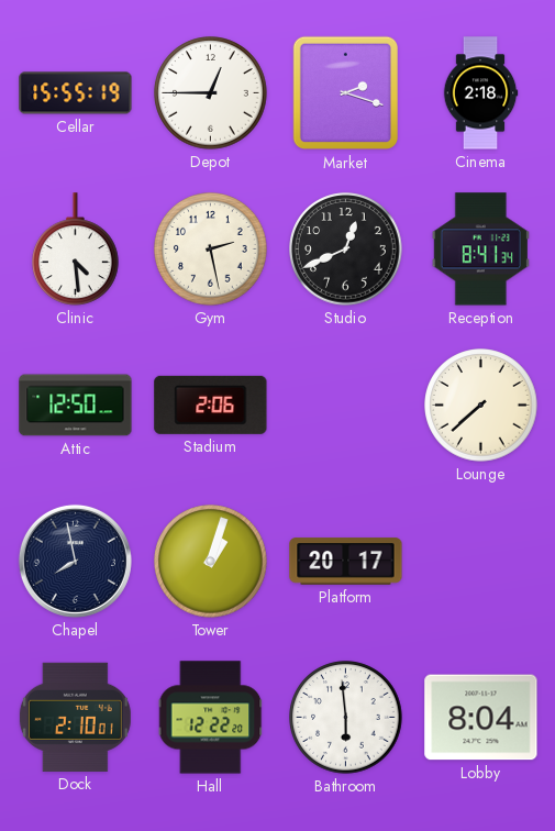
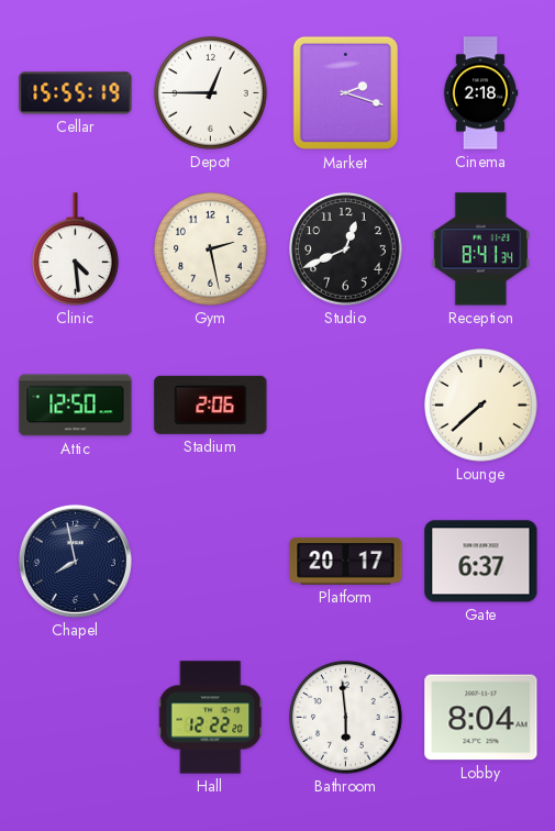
Tower: 1:03 -> none (211, 562)
Gate: none -> 6:37 (481, 562)
Dock: 2:10 -> none (75, 717)
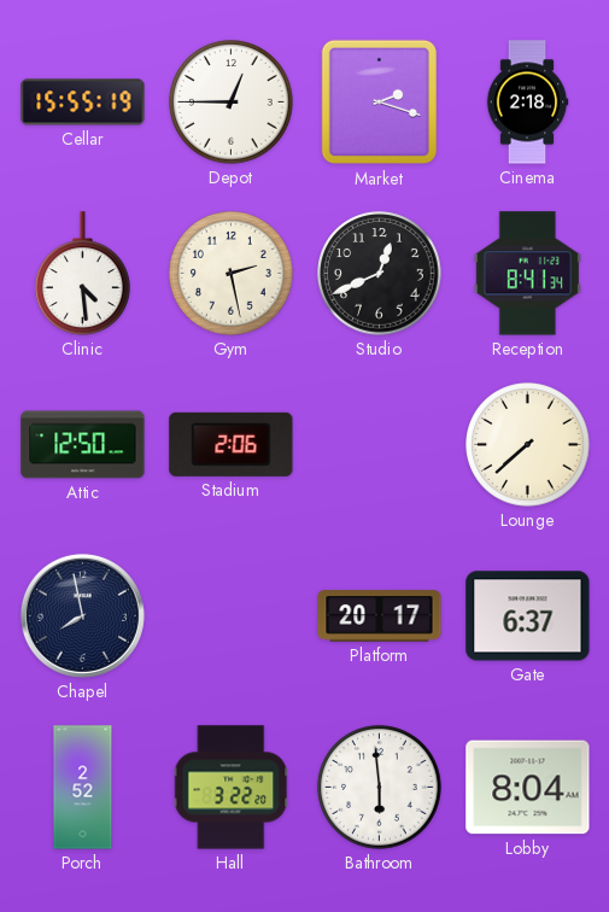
Porch: none -> 2:52 (83, 788)
Hall: 12:22 -> 3:22 (232, 788)
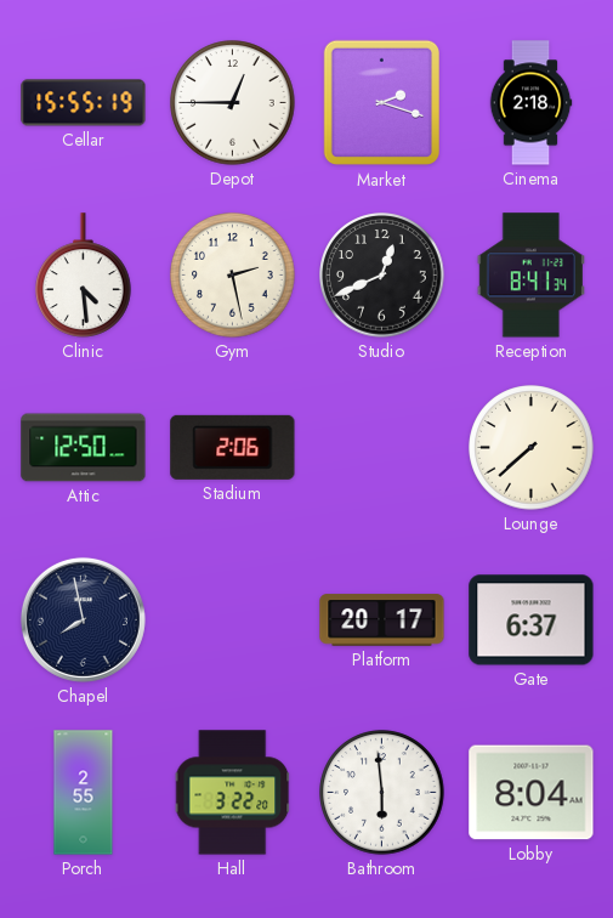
Porch: 2:52 -> 2:55 (84, 793)
